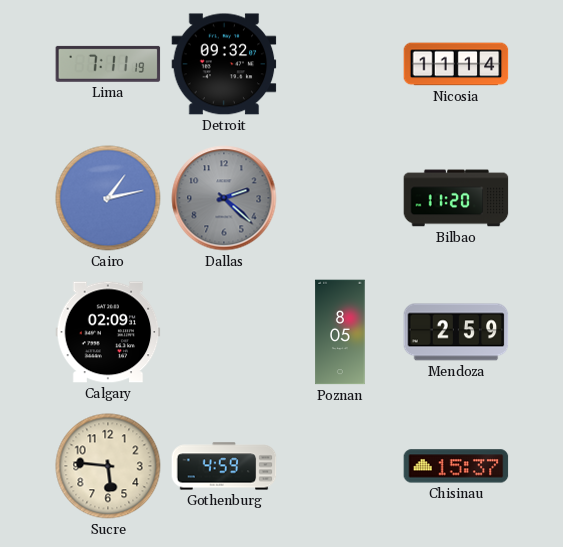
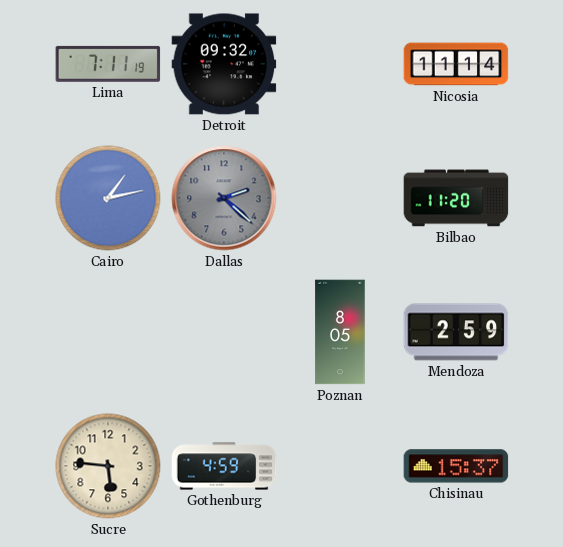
Calgary: 02:09 -> none (108, 332)
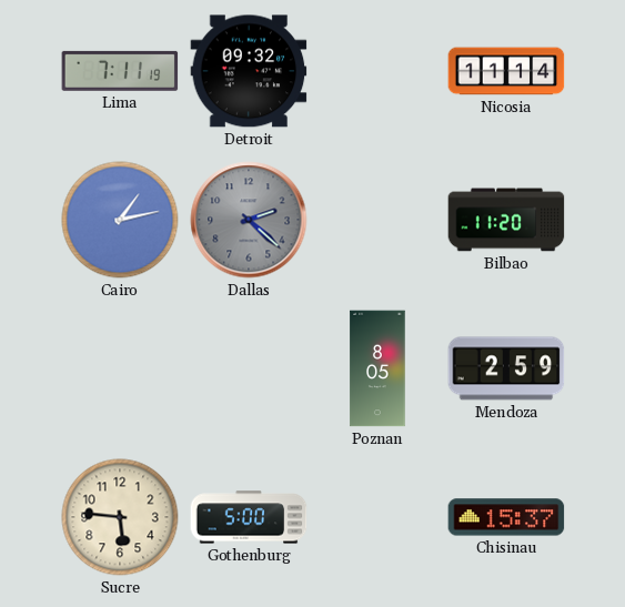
Gothenburg: 4:59 -> 5:00 (249, 517)
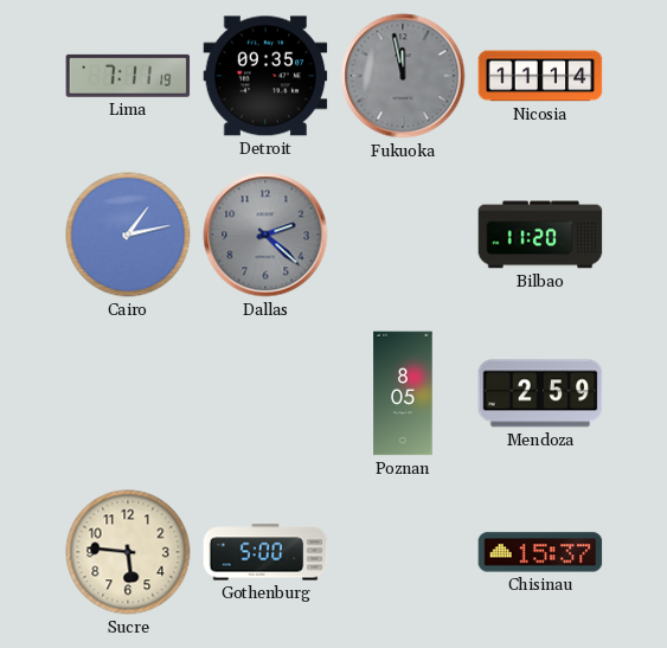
Detroit: 09:32 -> 09:35 (265, 76)
Fukuoka: none -> 11:58 (403, 76)
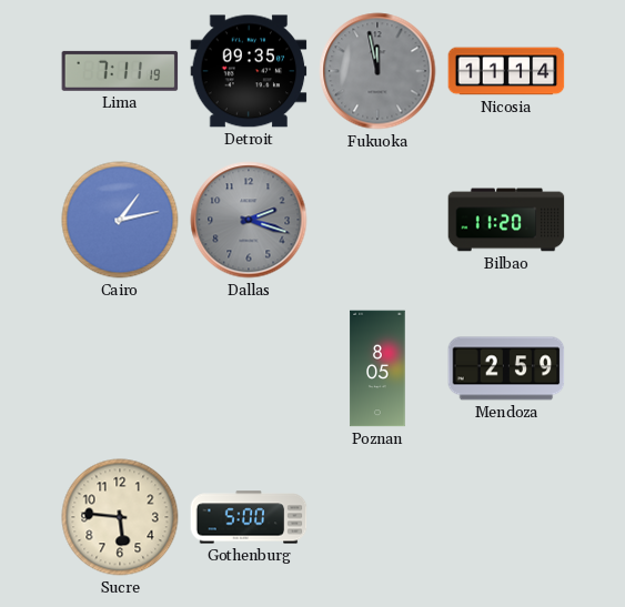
Dallas: 2:22 -> 2:18 (249, 220)
Chisinau: 15:37 -> none (540, 552)
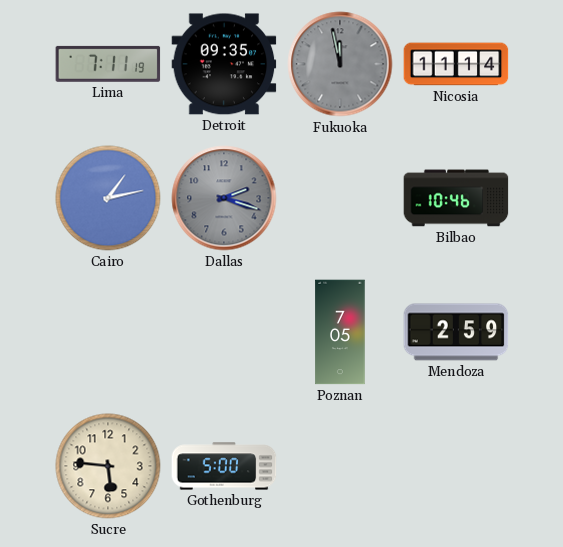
Bilbao: 11:20 -> 10:46 (456, 198)
Poznan: 8:05 -> 7:05 (340, 332)
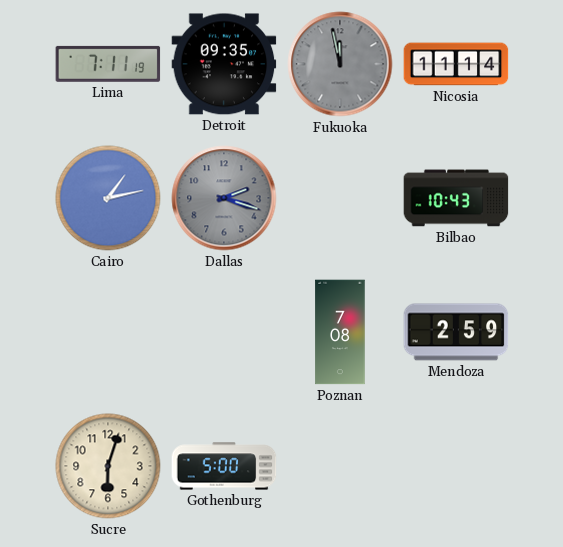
Bilbao: 10:46 -> 10:43 (456, 198)
Poznan: 7:05 -> 7:08 (340, 332)
Sucre: 5:46 -> 6:03 (108, 466)
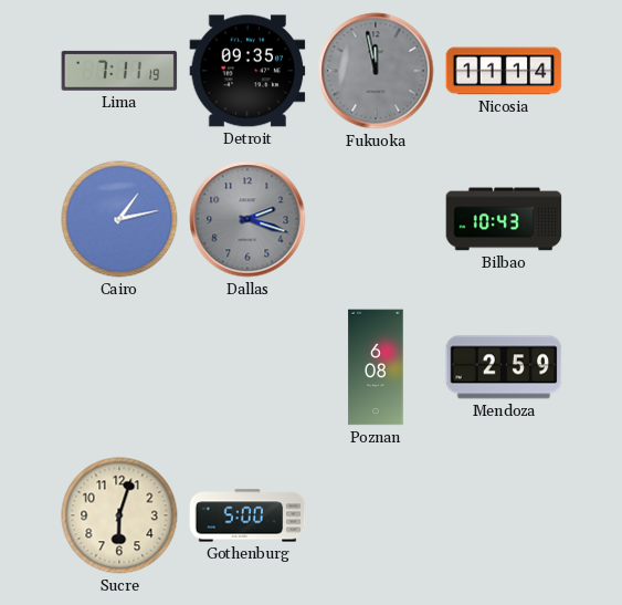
Poznan: 7:08 -> 6:08 (376, 367)
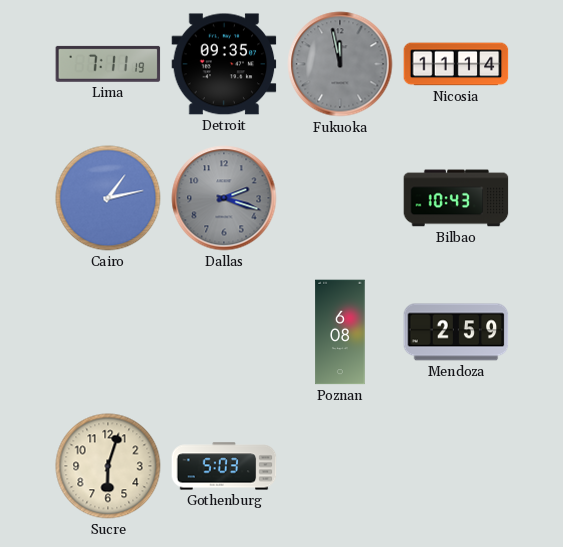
Gothenburg: 5:00 -> 5:03 (224, 466)
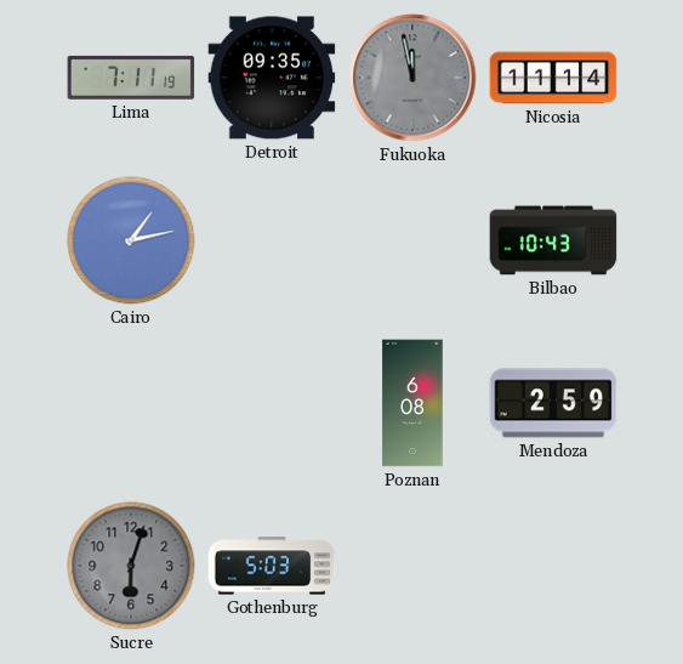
Dallas: 2:18 -> none (224, 198)
Sucre dial: cream -> grey (131, 566)
